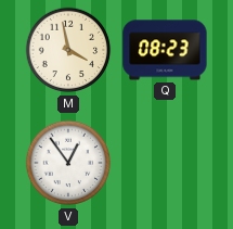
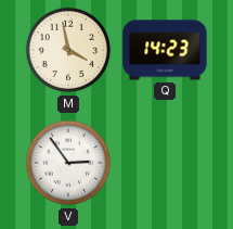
Q: 08:23 -> 14:23 (165, 50)
V: 12:54 -> 2:54 (68, 163)
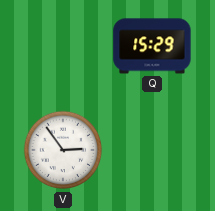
M: 3:58 -> none (68, 50)
Q: 14:23 -> 15:29 (152, 46)
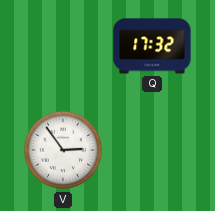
Q: 15:29 -> 17:32 (152, 46)
